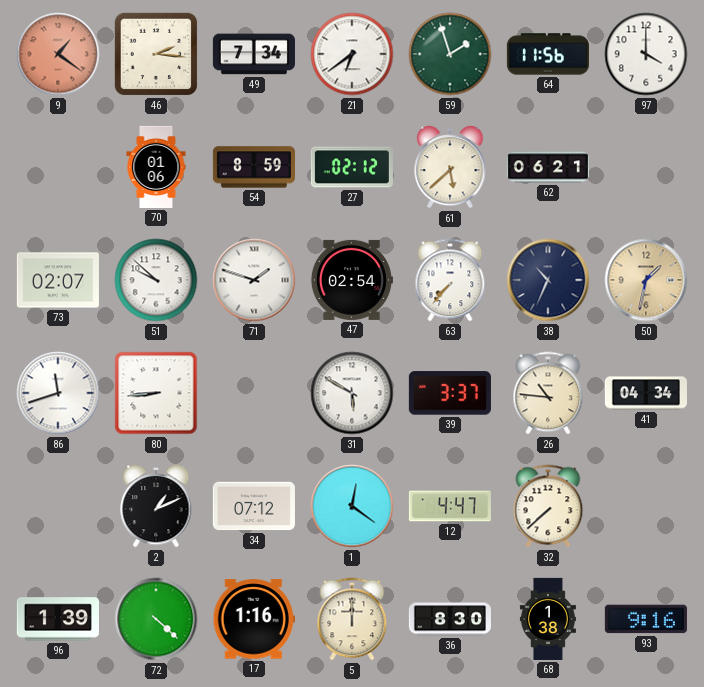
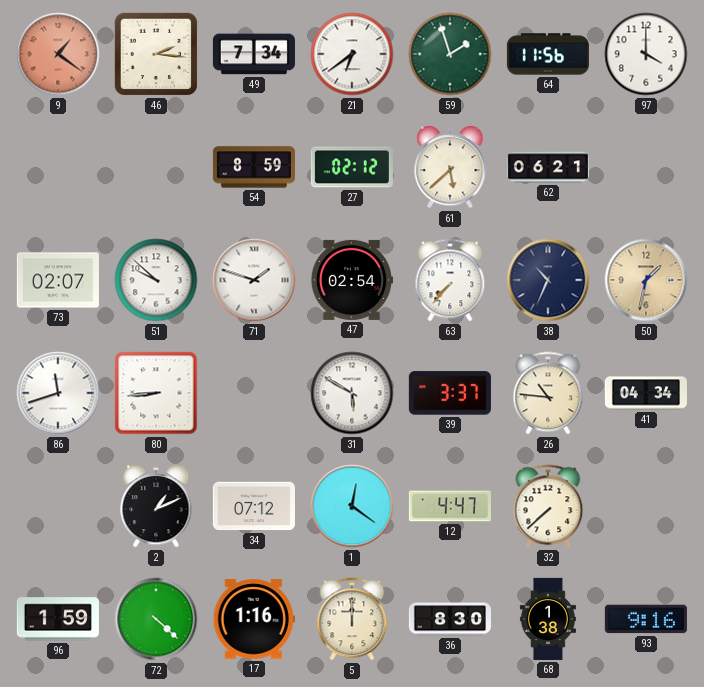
70: 01:06 -> none (156, 167)
96: 1:39 -> 1:59 (58, 619)
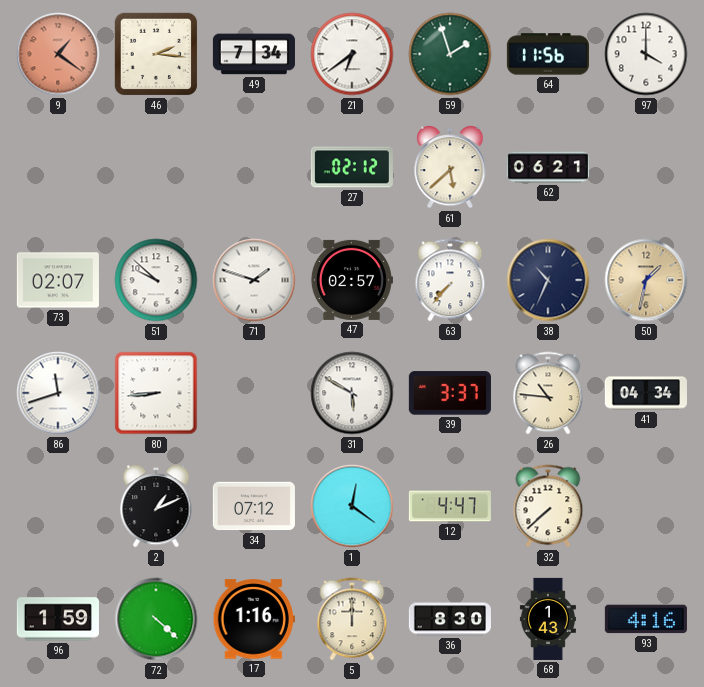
54: 8:59 -> none (254, 167)
47: 02:54 -> 02:57 (351, 280)
68: 1:38 -> 1:43 (548, 619)
93: 9:16 -> 4:16 (646, 619)
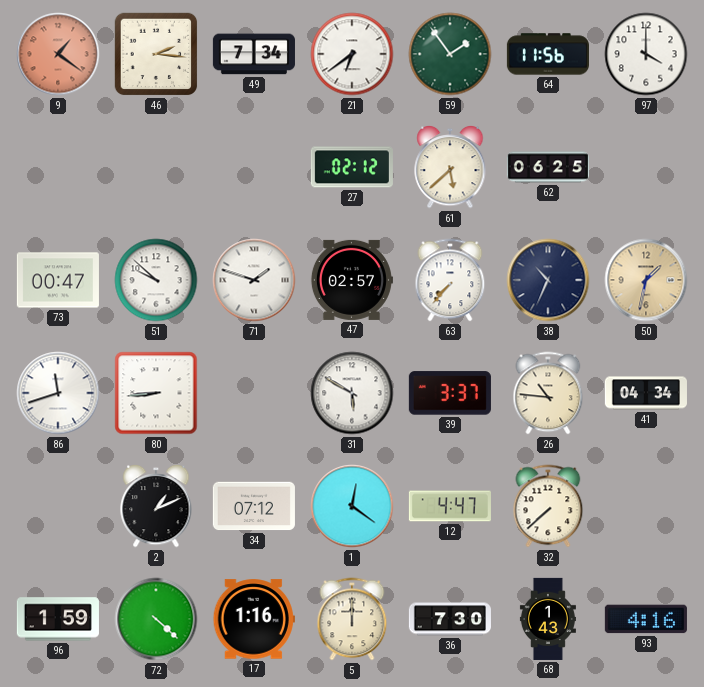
59: 1:57 -> 1:54 (450, 54)
62: 06:21 -> 06:25 (548, 167)
73: 02:07 -> 00:47 (58, 280)
36: 8:30 -> 7:30 (450, 619)
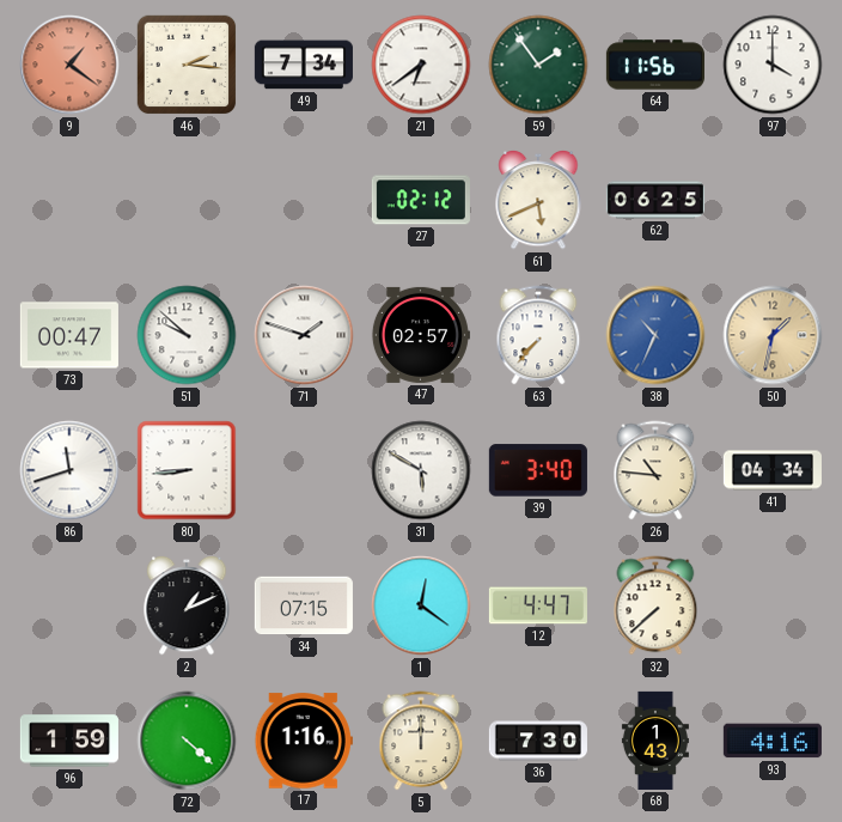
61: 5:38 -> 5:41 (538, 200)
38 dial: navy -> blue (655, 335)
39: 3:37 -> 3:40 (538, 470)
34: 07:12 -> 07:15 (304, 605)
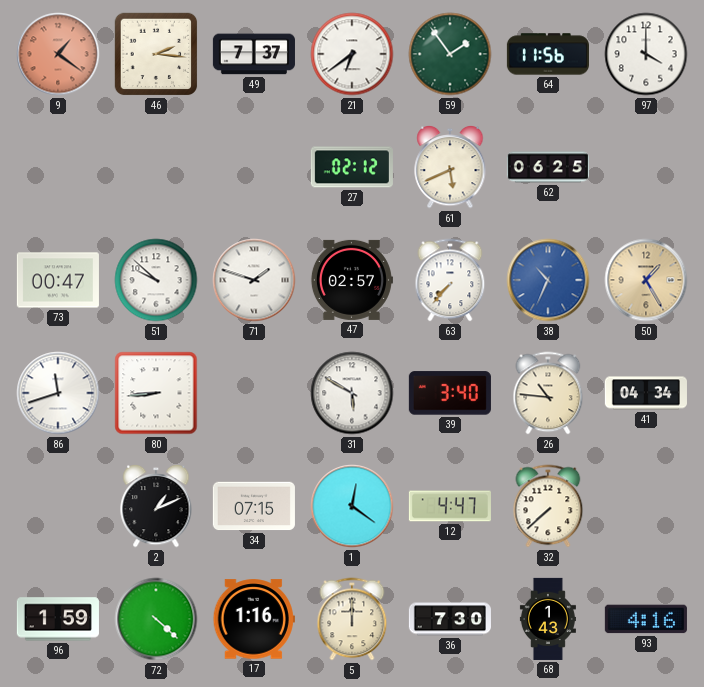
49: 7:34 -> 7:37 (254, 54)
50: 1:32 -> 1:25 (646, 280)
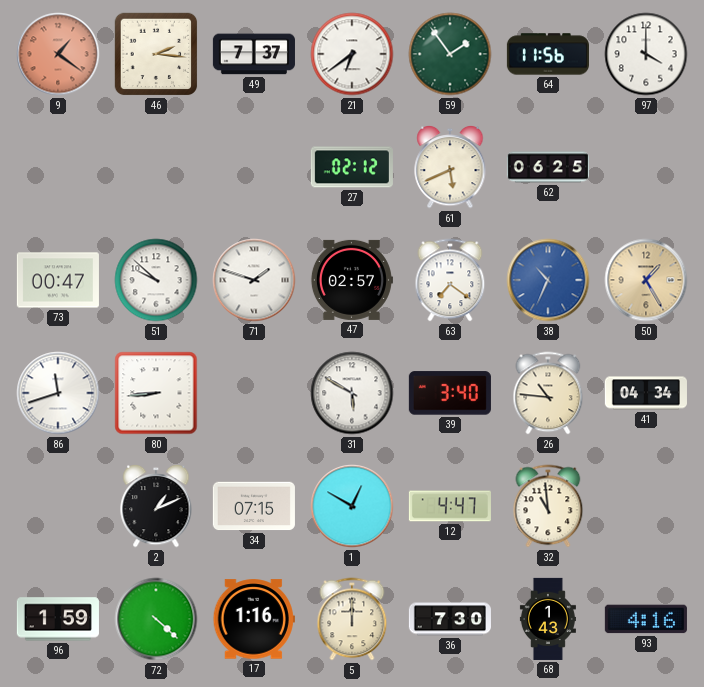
63: 7:37 -> 7:21 (450, 280)
1: 12:21 -> 12:50 (352, 506)
32: 7:38 -> 10:59 (548, 506)
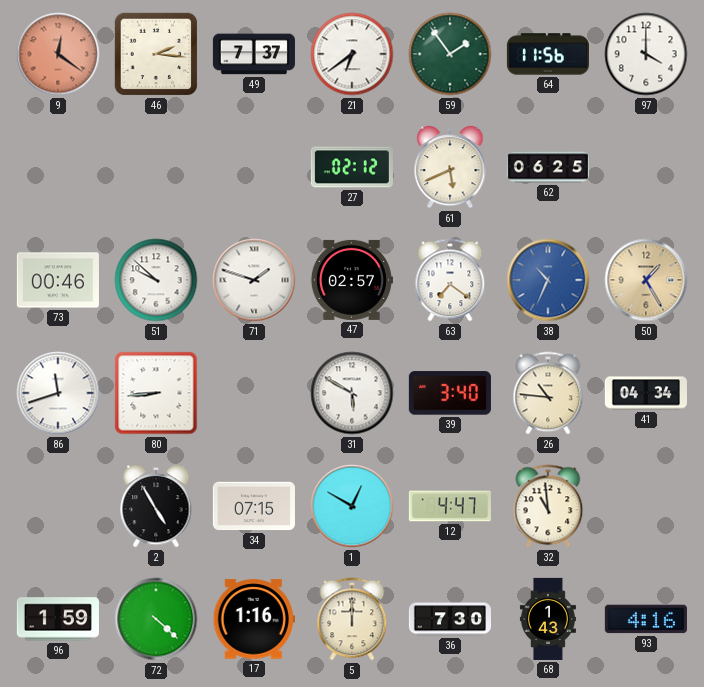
9: 1:21 -> 12:21 (58, 54)
73: 00:47 -> 00:46 (58, 280)
2: 1:11 -> 4:55 (156, 506)
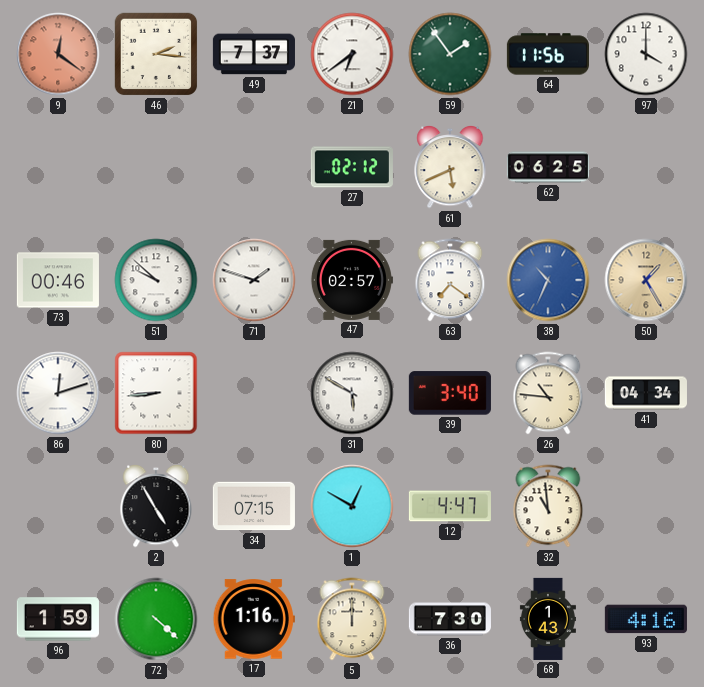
86: 11:42 -> 12:12 (58, 393)
